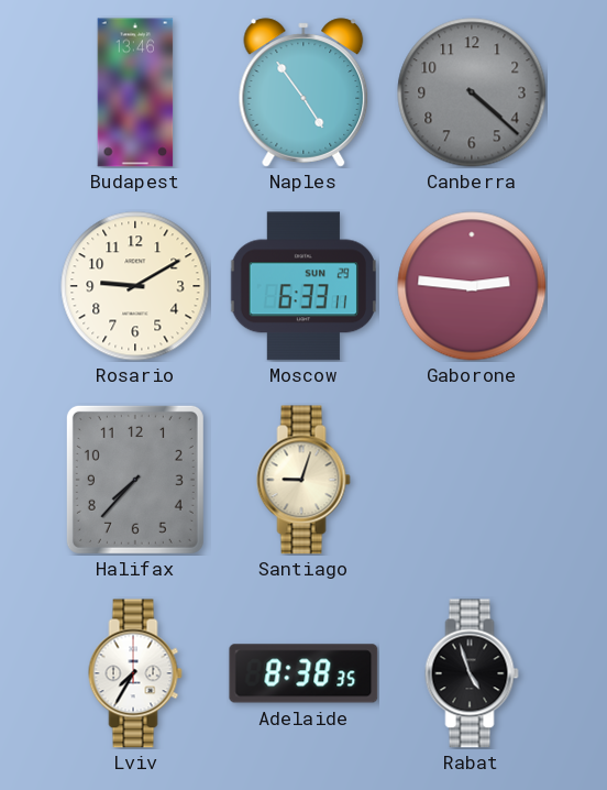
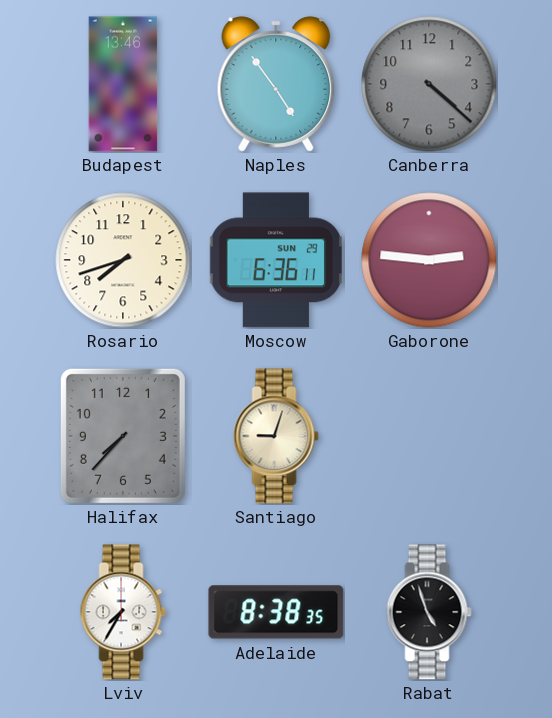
Rosario: 9:10 -> 7:42 (123, 260)
Moscow: 6:33 -> 6:36 (275, 260)
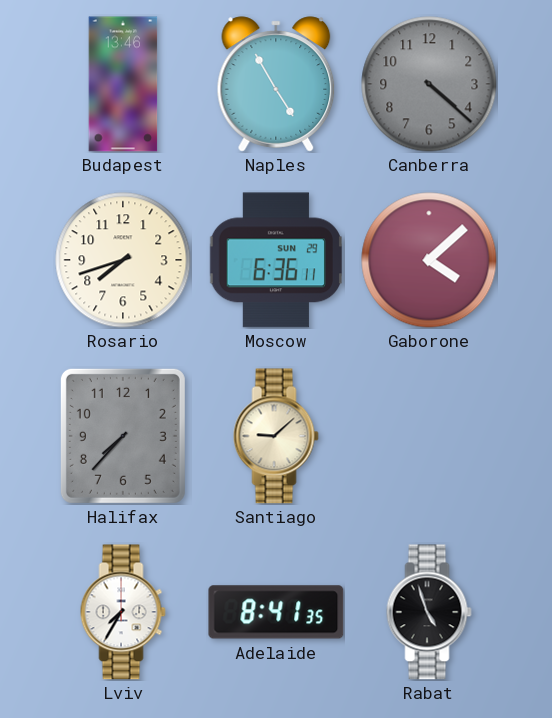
Naples: 4:54 -> 4:55 (276, 84)
Gaborone: 2:46 -> 4:08 (429, 260)
Santiago: 9:03 -> 9:08 (276, 436)
Adelaide: 8:38 -> 8:41 (276, 612)
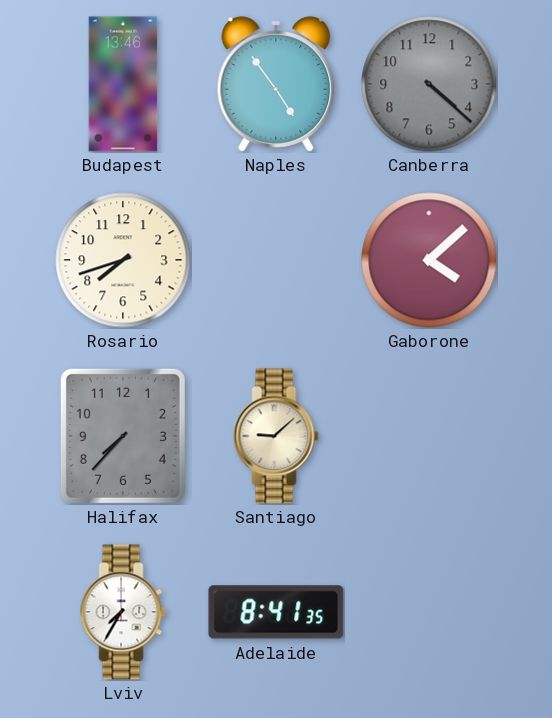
Naples: 4:55 -> 4:54 (276, 84)
Moscow: 6:36 -> none (275, 260)
Rabat: 4:57 -> none (429, 612)
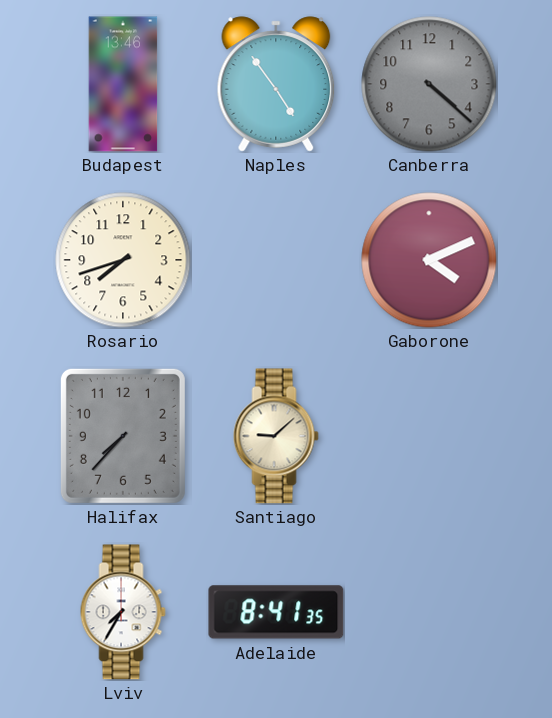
Gaborone: 4:08 -> 4:11 (429, 260)
